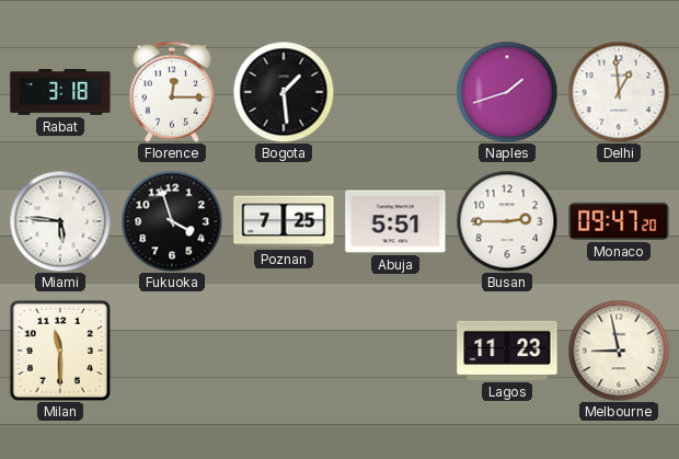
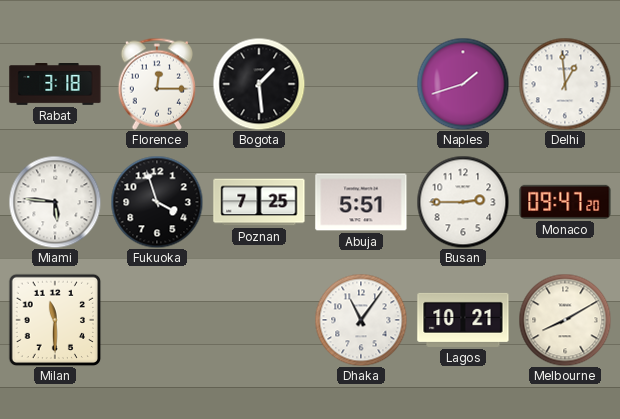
Dhaka: none -> 11:06 (361, 320)
Lagos: 11:23 -> 10:21 (463, 320)
Melbourne: 8:58 -> 8:10 (565, 320)
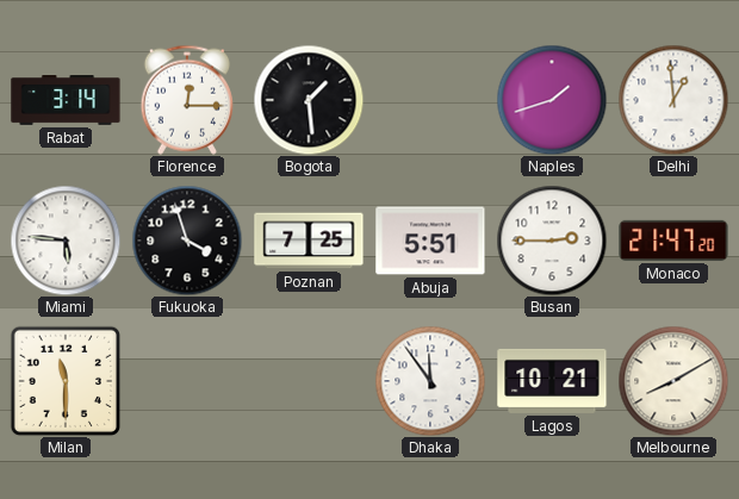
Rabat: 3:18 -> 3:14 (66, 101)
Monaco: 09:47 -> 21:47 (673, 241)
Dhaka: 11:06 -> 11:54 (430, 381)
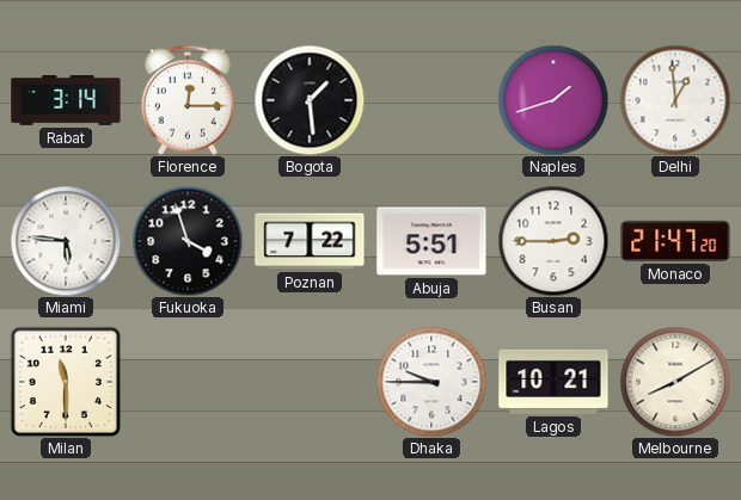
Poznan: 7:25 -> 7:22 (310, 241)
Dhaka: 11:54 -> 9:45 (431, 382)
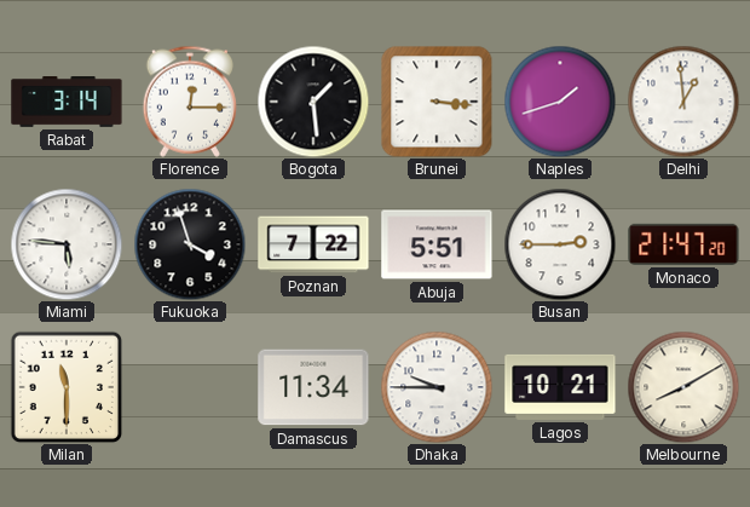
Brunei: none -> 3:16 (437, 102)
Damascus: none -> 11:34 (313, 387)
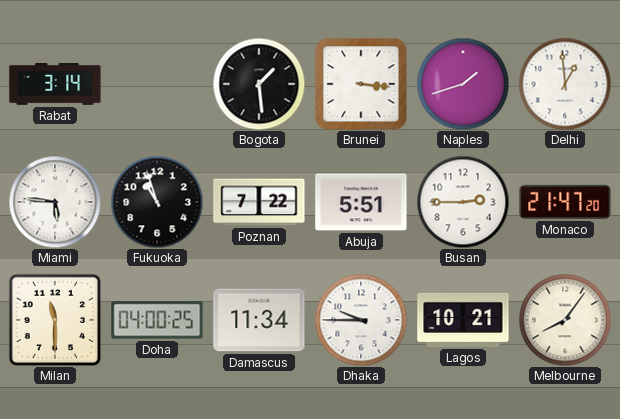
Florence: 12:15 -> none (189, 102)
Fukuoka: 3:57 -> 10:57 (157, 202)
Doha: none -> 04:00 (157, 320)
Melbourne: 8:10 -> 8:06 (565, 320)
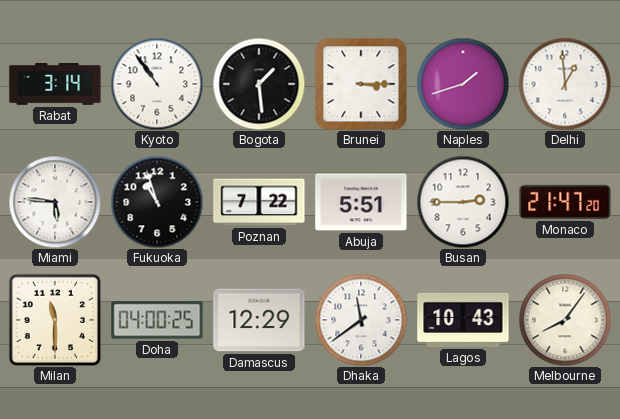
Kyoto: none -> 10:54 (157, 84)
Brunei: 3:16 -> 3:15 (361, 84)
Damascus: 11:34 -> 12:29 (259, 320)
Dhaka: 9:45 -> 11:39 (361, 320)
Lagos: 10:21 -> 10:43 (463, 320)
